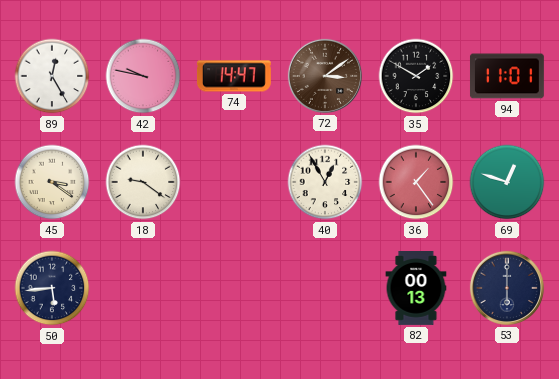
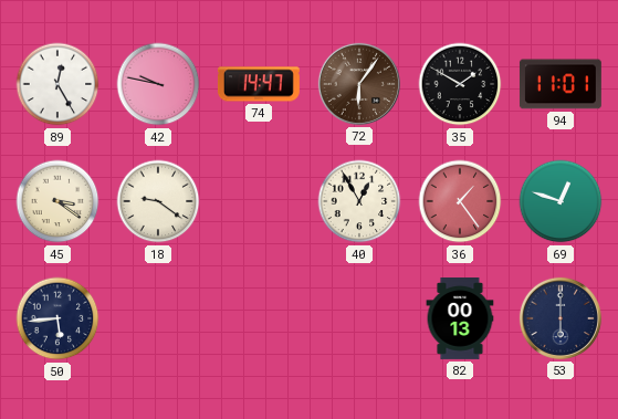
72: 3:09 -> 6:06 (359, 84)
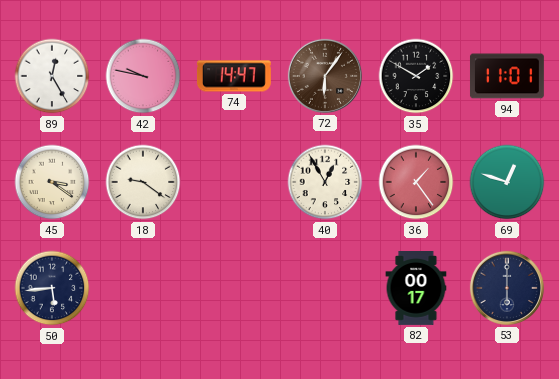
82: 00:13 -> 00:17 (416, 289)
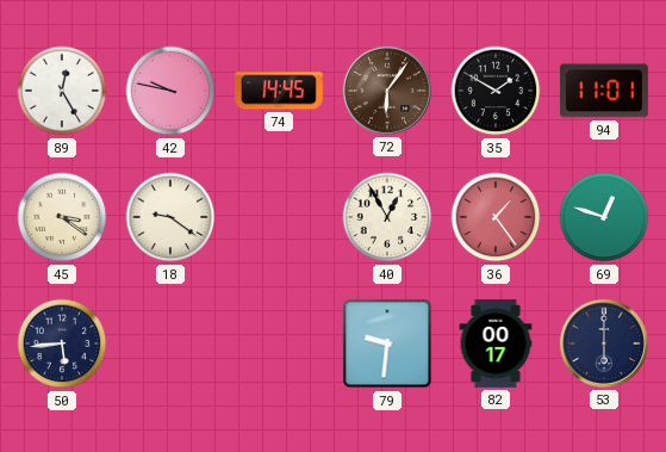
74: 14:47 -> 14:45 (279, 91)
79: none -> 9:31 (387, 343)
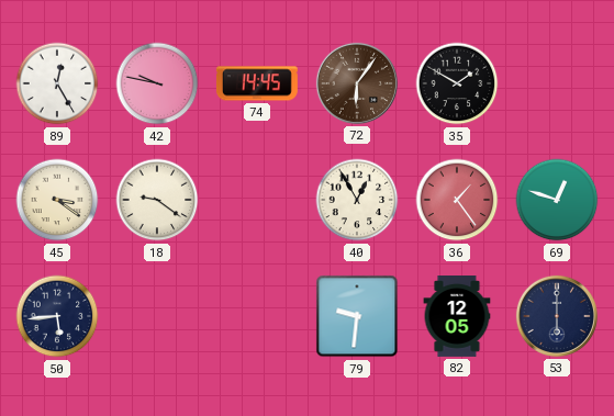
94: 11:01 -> none (604, 91)
82: 00:17 -> 12:05 (457, 317)
